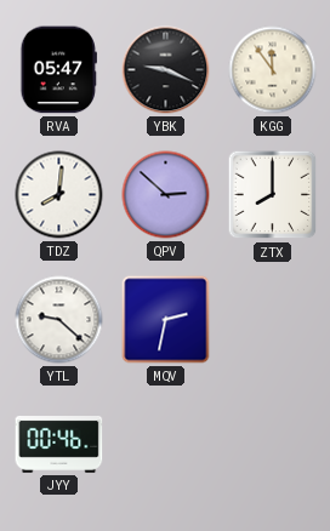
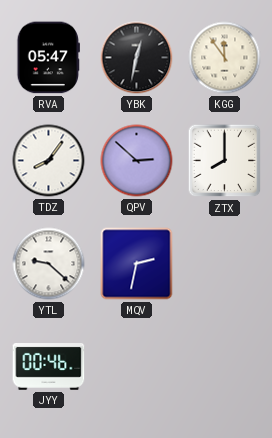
YBK: 9:19 -> 12:32 (137, 58)
TDZ: 8:01 -> 8:06 (49, 161)
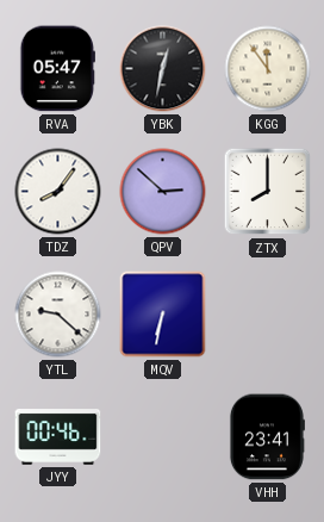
MQV: 2:32 -> 6:32 (163, 315)
VHH: none -> 23:41 (267, 437)
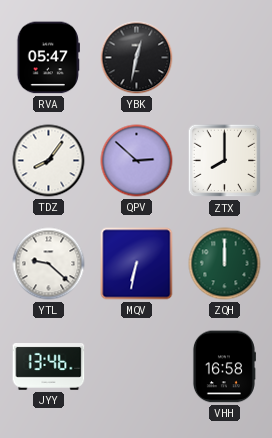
KGG: 11:54 -> none (268, 69)
ZQH: none -> 12:00 (225, 264)
JYY: 00:46 -> 13:46 (49, 367)
VHH: 23:41 -> 16:58 (224, 367)
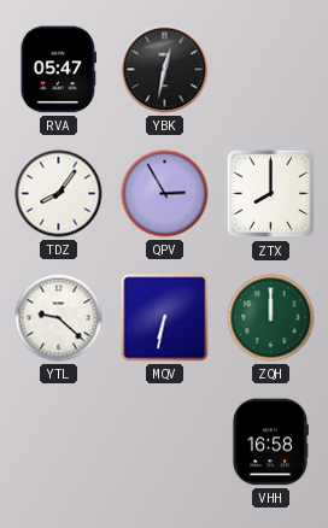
QPV: 2:52 -> 2:55 (165, 194)
JYY: 13:46 -> none (49, 367)
